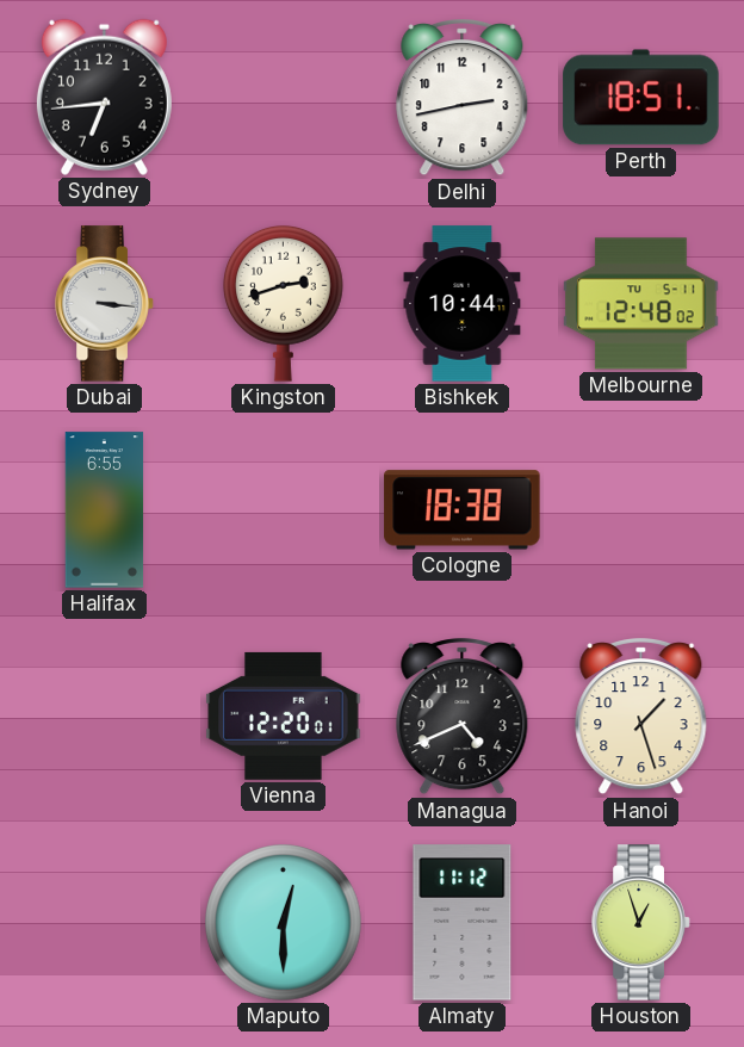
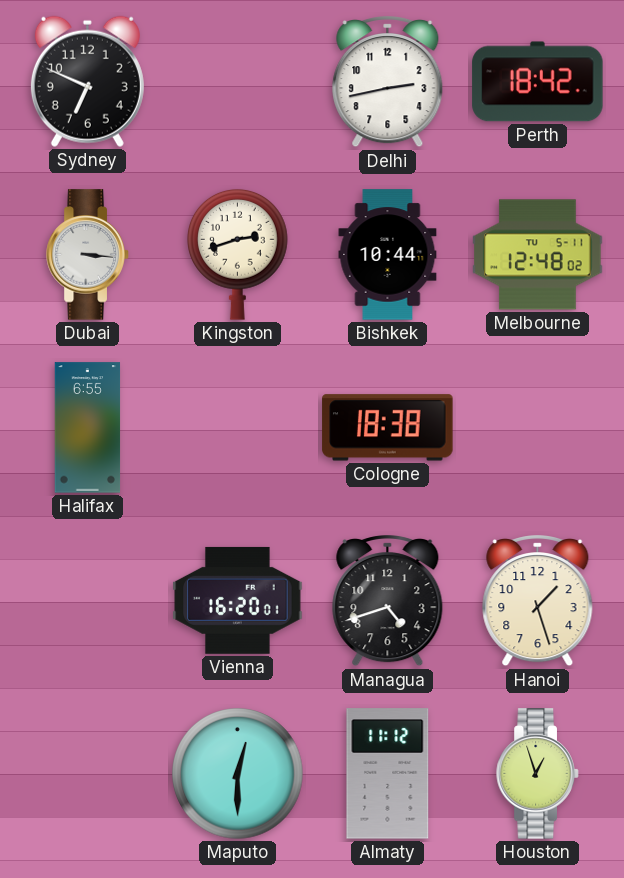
Sydney: 6:44 -> 6:49 (87, 81)
Perth: 18:51 -> 18:42 (538, 82)
Vienna: 12:20 -> 16:20 (238, 600)
Managua: 4:41 -> 4:42 (388, 602)
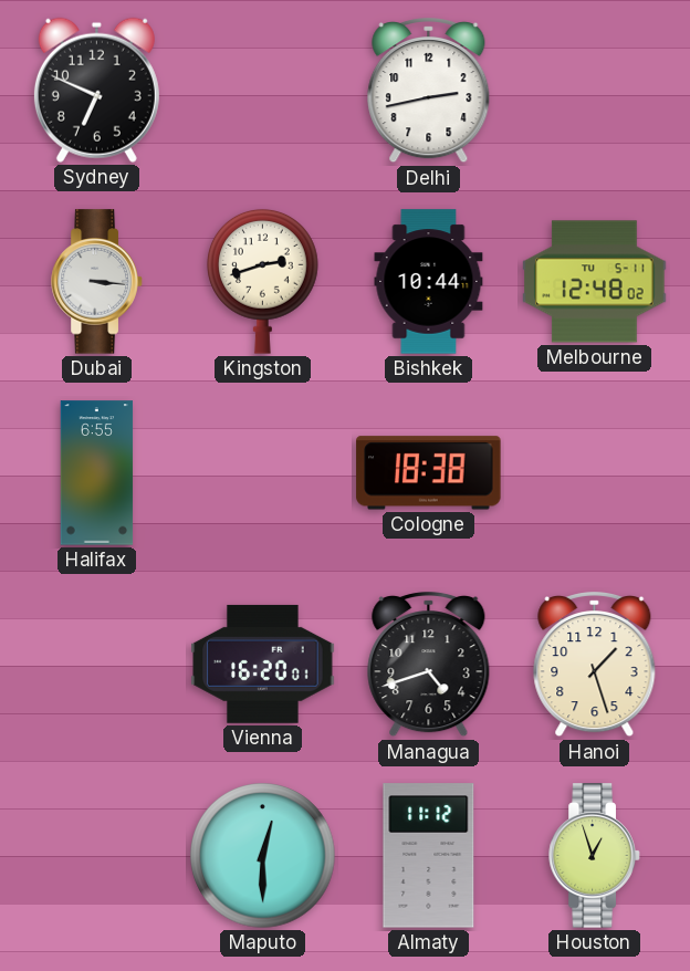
Perth: 18:42 -> none (538, 82)
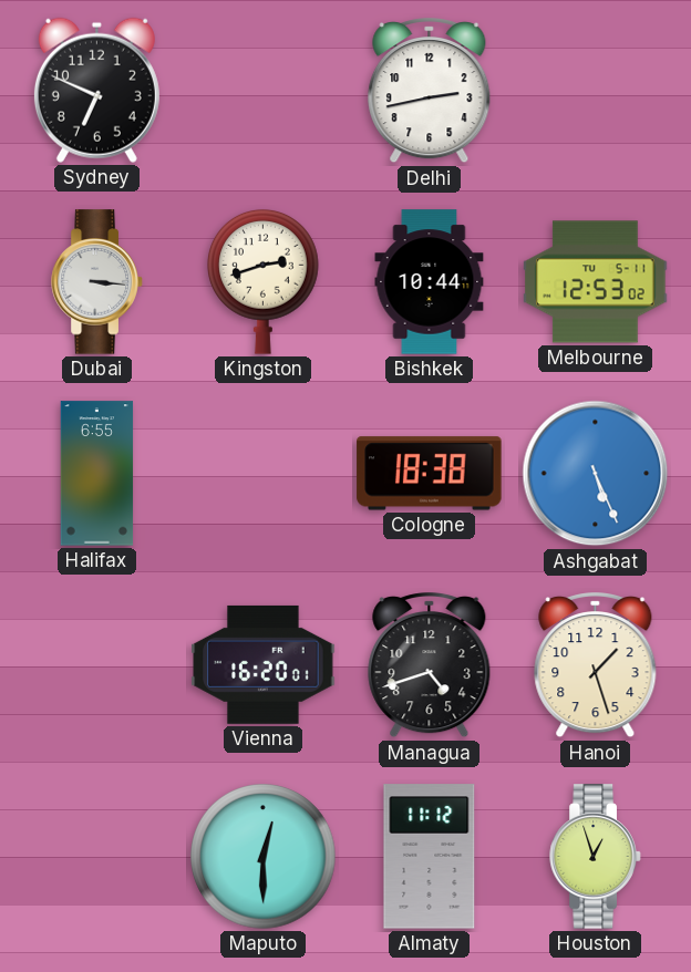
Melbourne: 12:48 -> 12:53 (596, 282)
Ashgabat: none -> 5:26 (596, 474)
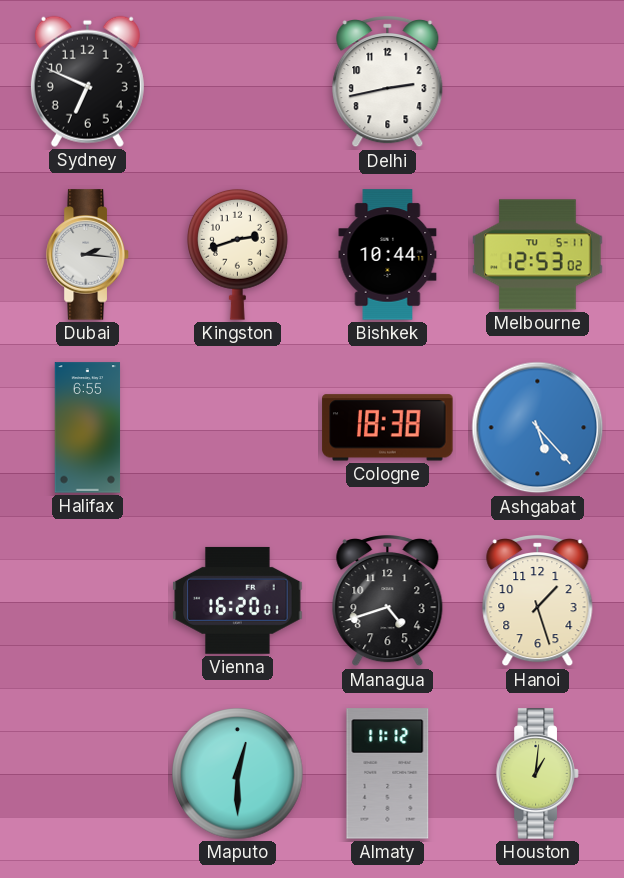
Dubai: 3:16 -> 2:16 (88, 255)
Ashgabat: 5:26 -> 5:23 (538, 428)
Houston: 12:57 -> 1:01 (538, 774)
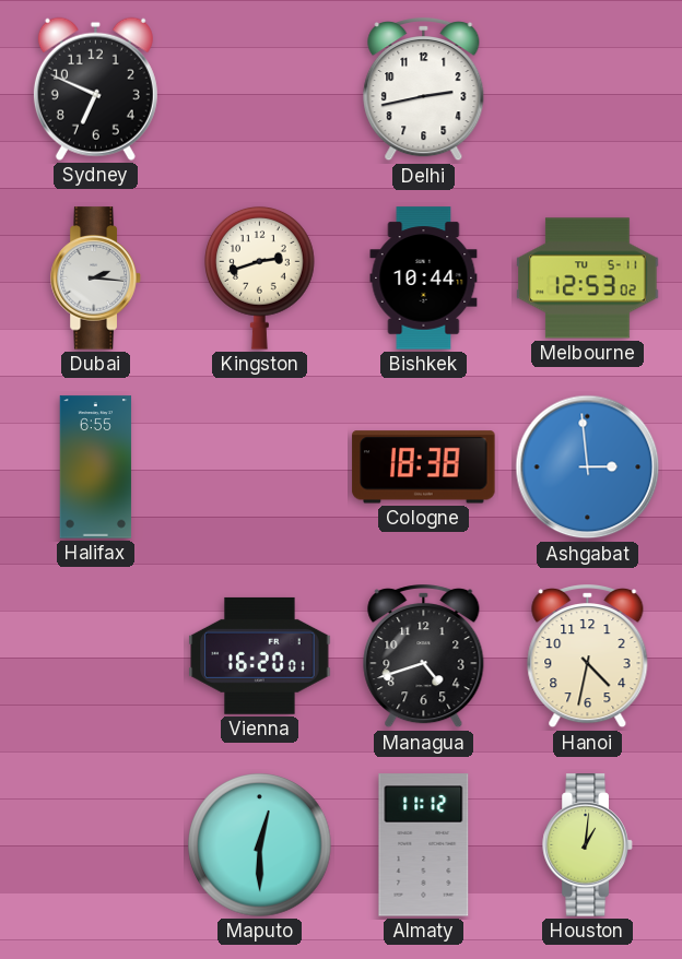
Ashgabat: 5:23 -> 2:59 (588, 467)
Hanoi: 1:27 -> 4:32 (588, 658)
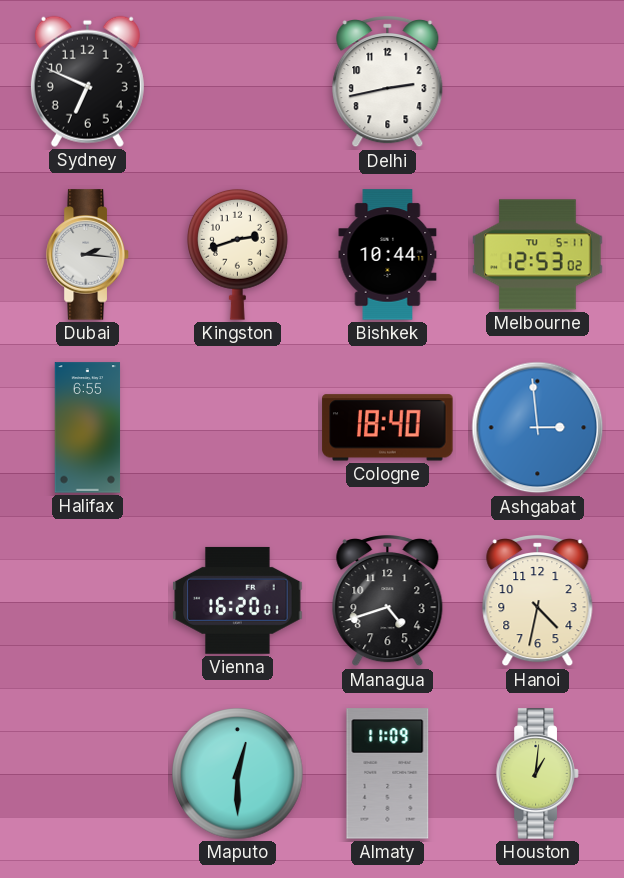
Cologne: 18:38 -> 18:40 (388, 428)
Almaty: 11:12 -> 11:09 (388, 774)
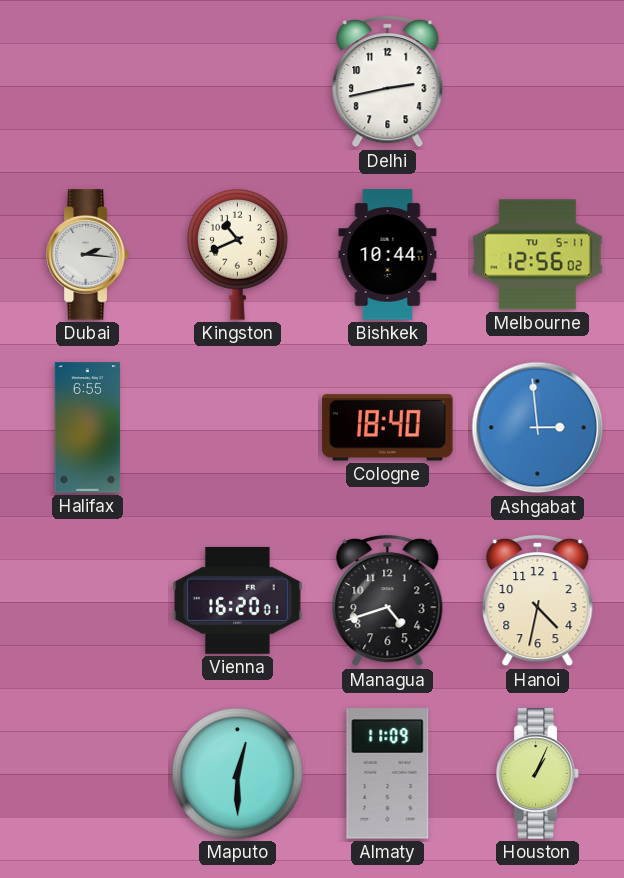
Sydney: 6:49 -> none (87, 81)
Kingston: 2:42 -> 10:41 (238, 254)
Melbourne: 12:53 -> 12:56 (538, 255)
Houston: 1:01 -> 1:04 (538, 774)
